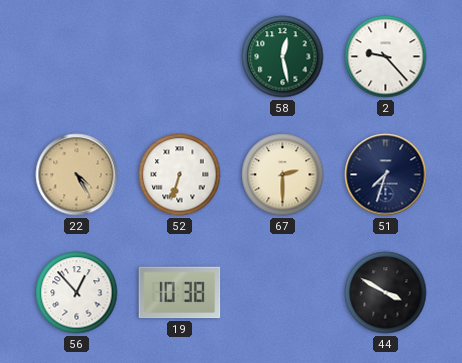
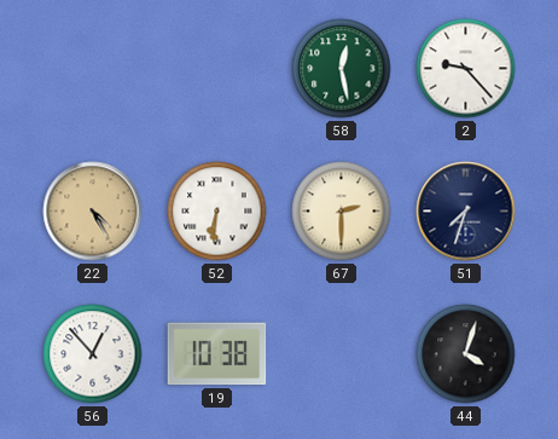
52: 6:33 -> 6:31 (217, 212)
44: 3:50 -> 4:03 (466, 354)
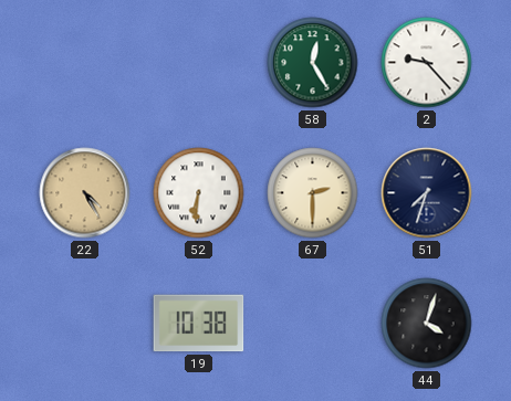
58: 12:28 -> 12:25 (313, 63)
56: 12:53 -> none (93, 354)
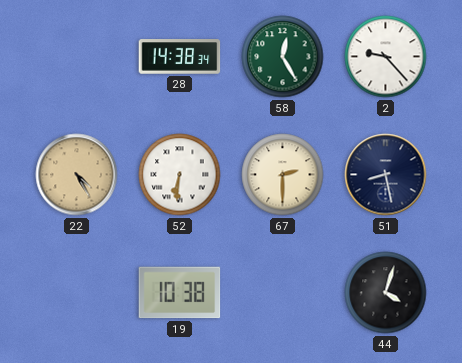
28: none -> 14:38 (180, 57)
51: 7:33 -> 8:28 (386, 175)
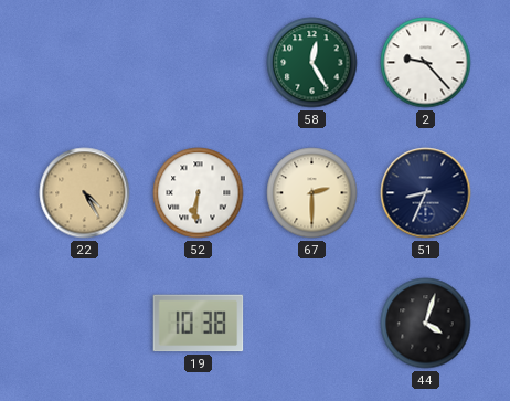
28: 14:38 -> none (180, 57)
51: 8:28 -> 8:34 (426, 193)
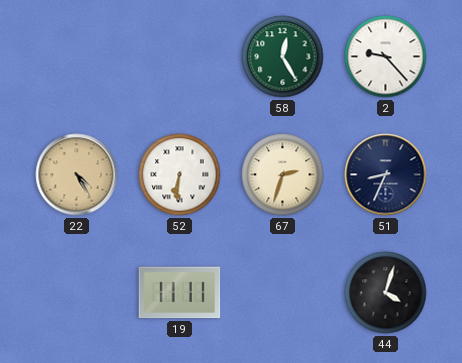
67: 2:30 -> 2:33 (283, 175)
19: 10:38 -> 11:11 (180, 293)
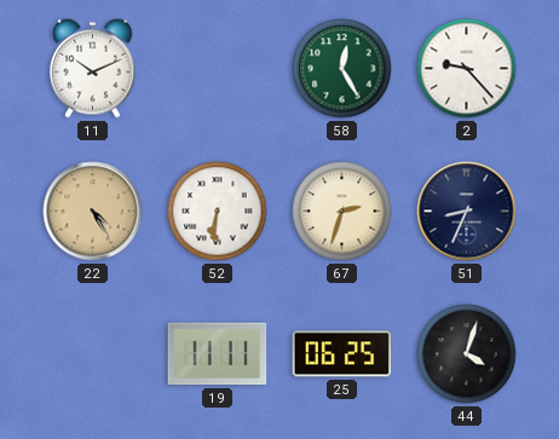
11: none -> 10:11 (93, 68)
25: none -> 06:25 (342, 354)
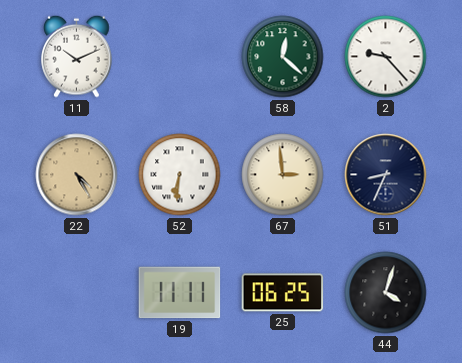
58: 12:25 -> 12:22 (283, 57)
67: 2:33 -> 2:59 (283, 175)
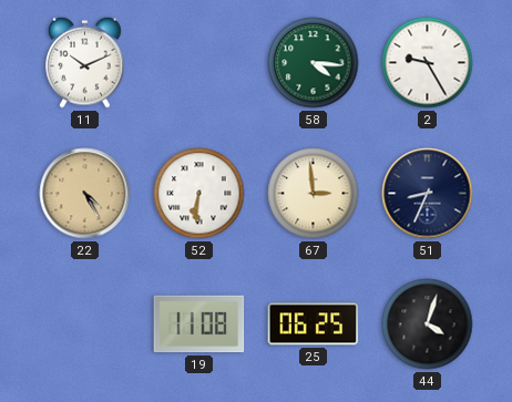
58: 12:22 -> 4:16 (314, 63)
2: 9:23 -> 9:25 (428, 63)
19: 11:11 -> 11:08 (199, 324)
